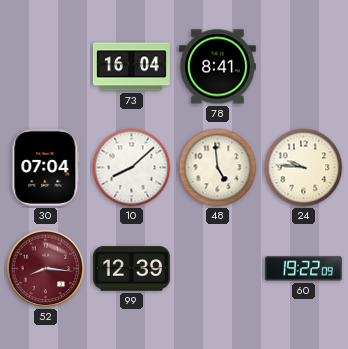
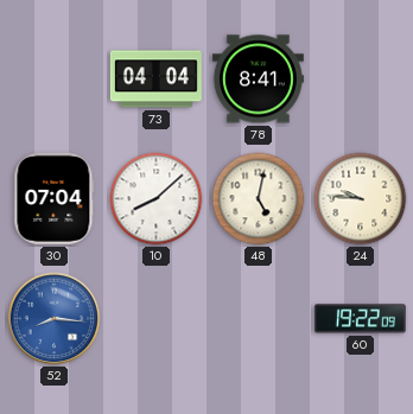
73: 16:04 -> 04:04 (155, 79)
48: 4:59 -> 5:02 (259, 199)
52 dial: burgundy -> blue (55, 319)
99: 12:39 -> none (131, 269)
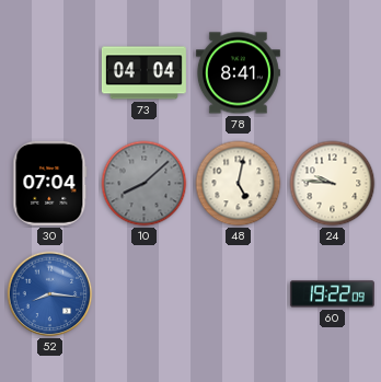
10 dial: white -> grey (145, 184)
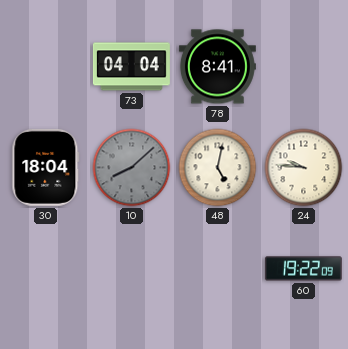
30: 07:04 -> 18:04 (46, 167)
52: 8:16 -> none (50, 294)
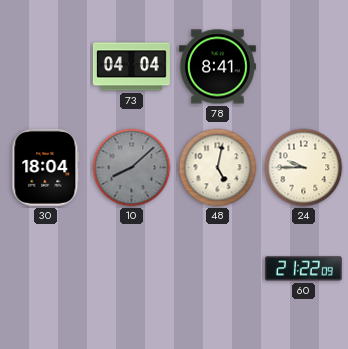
24: 9:46 -> 9:45 (304, 168)
60: 19:22 -> 21:22 (303, 269)
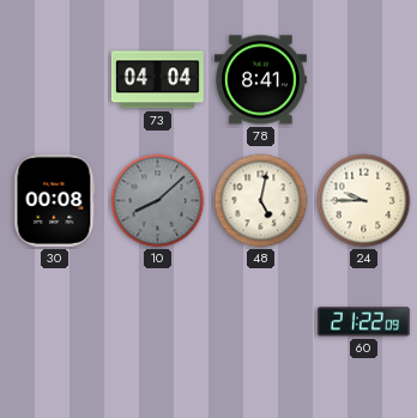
30: 18:04 -> 00:08 (55, 200)
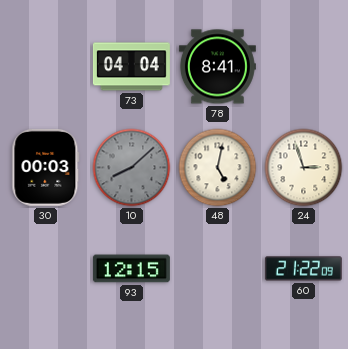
30: 00:08 -> 00:03 (46, 167)
24: 9:45 -> 2:57 (304, 168)
93: none -> 12:15 (131, 269)
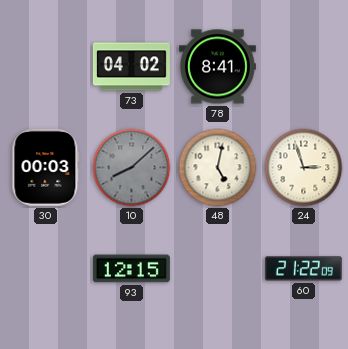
73: 04:04 -> 04:02 (131, 67)
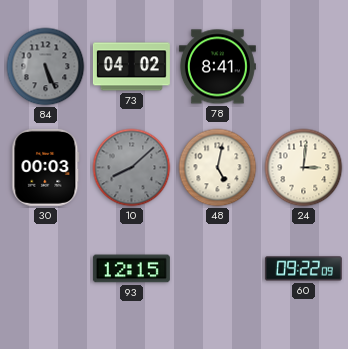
84: none -> 5:26 (46, 67)
24: 2:57 -> 3:01 (304, 168)
60: 21:22 -> 09:22 (303, 269)
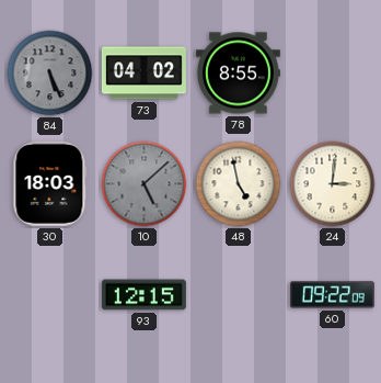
78: 8:41 -> 8:55 (238, 74)
30: 00:03 -> 18:03 (50, 183)
10: 8:08 -> 5:08 (145, 184)
48: 5:02 -> 4:58 (239, 184)
